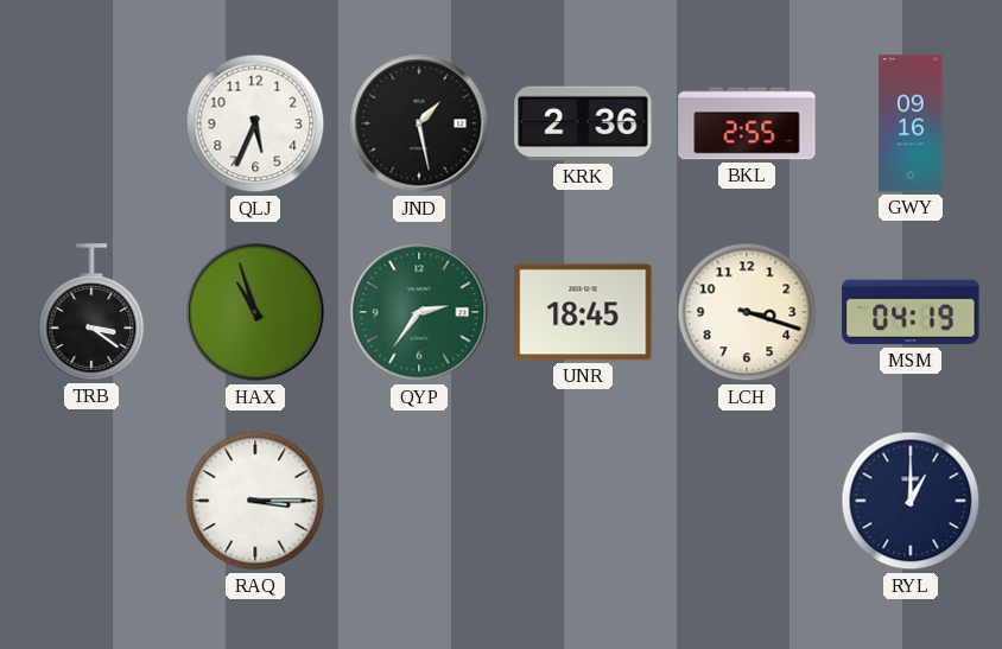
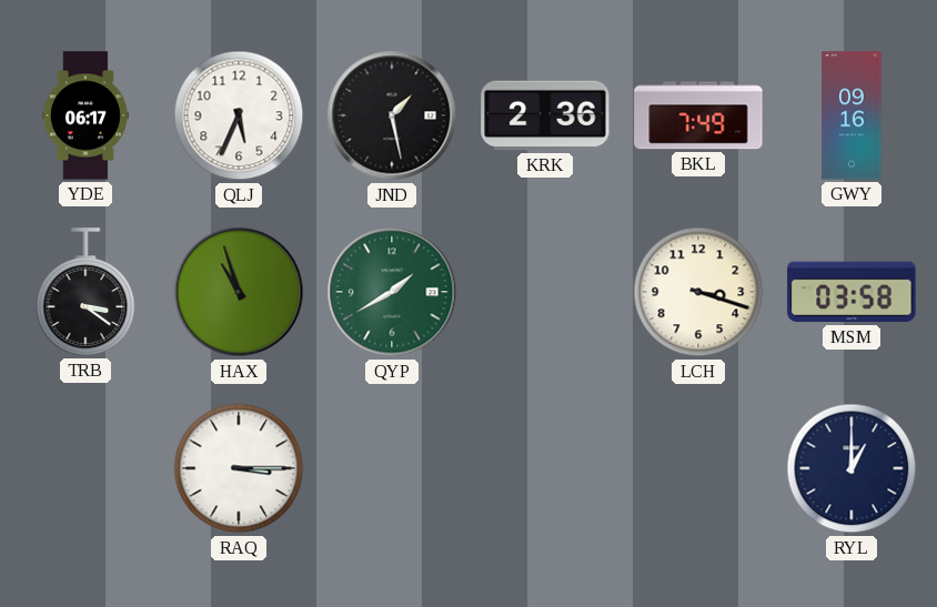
YDE: none -> 06:17 (85, 115)
BKL: 2:55 -> 7:49 (698, 115)
QYP: 2:36 -> 1:40 (392, 292)
UNR: 18:45 -> none (583, 312)
MSM: 04:19 -> 03:58 (852, 292)
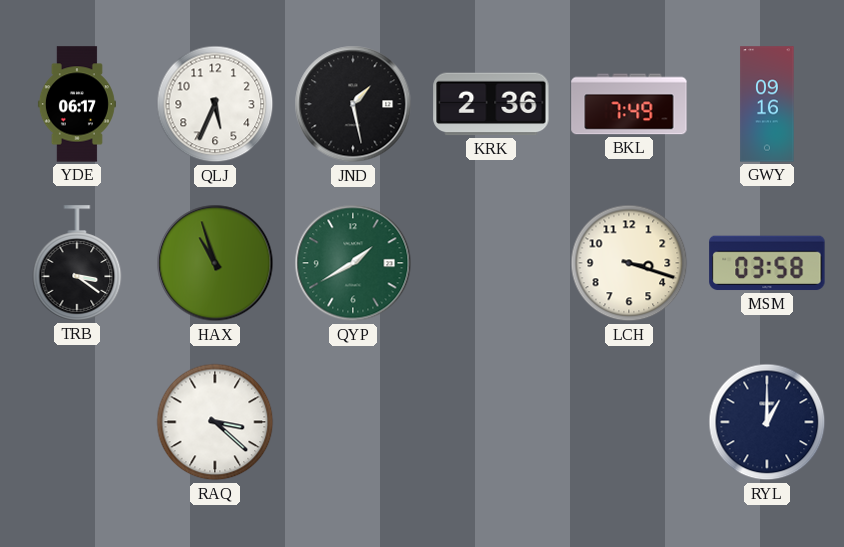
RAQ: 3:15 -> 3:22 (215, 422)
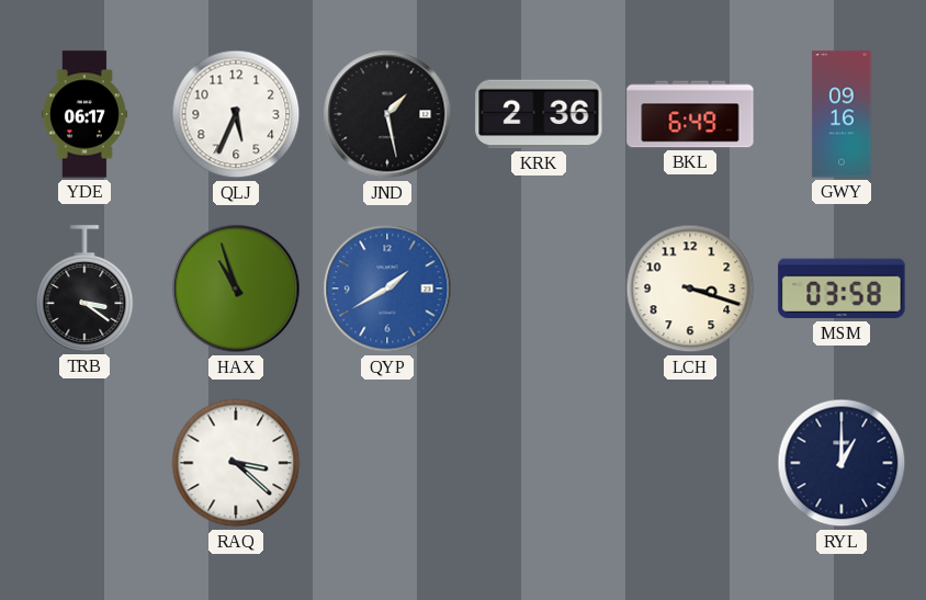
BKL: 7:49 -> 6:49 (690, 114)
QYP dial: green -> blue (387, 288)
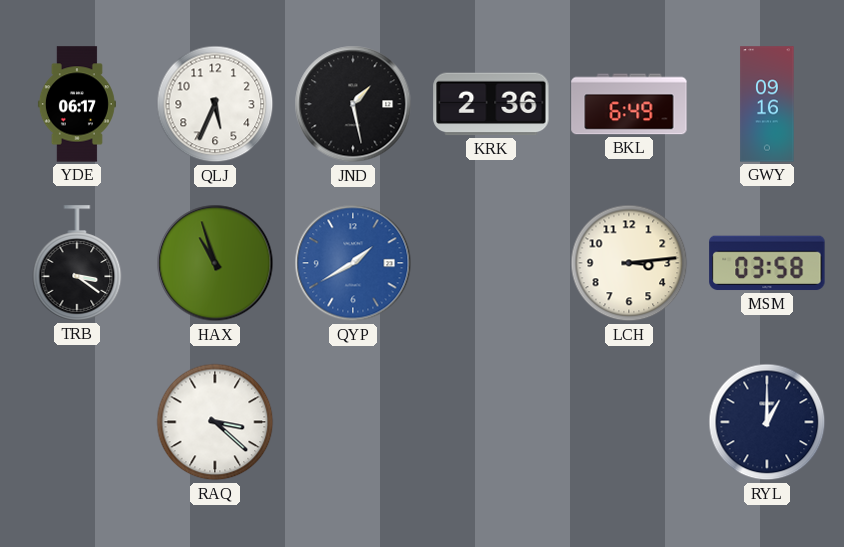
LCH: 3:18 -> 3:14 (629, 263)
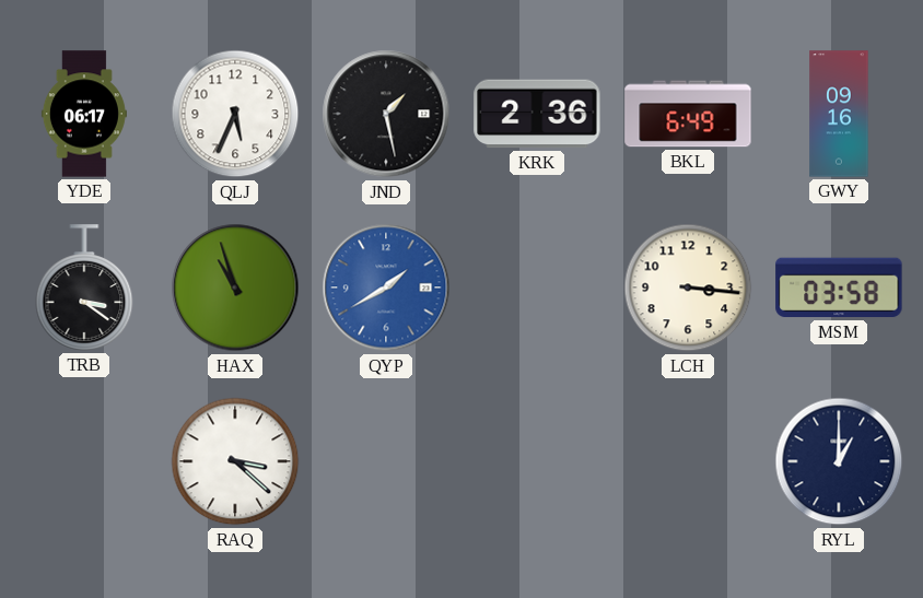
LCH: 3:14 -> 3:16 (688, 288)
